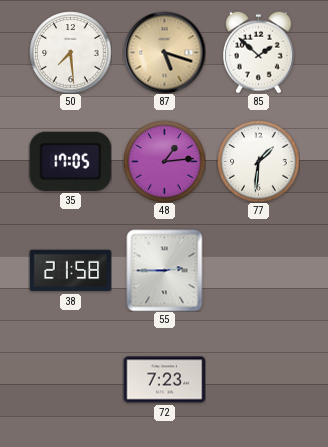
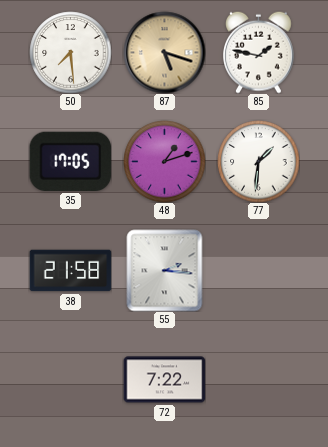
85: 1:52 -> 1:47 (259, 52)
48: 1:14 -> 1:12 (164, 161)
55: 2:45 -> 2:16 (165, 270)
72: 7:23 -> 7:22 (164, 380)
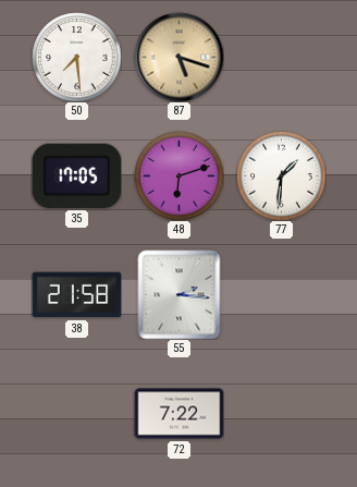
85: 1:47 -> none (259, 52)
48: 1:12 -> 6:12 (178, 175)
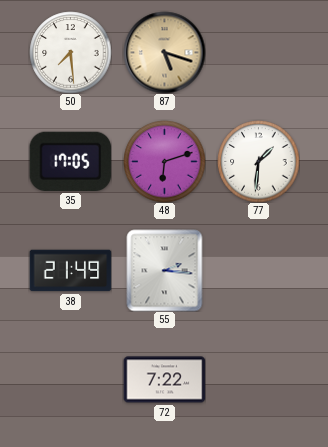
38: 21:58 -> 21:49 (70, 271)
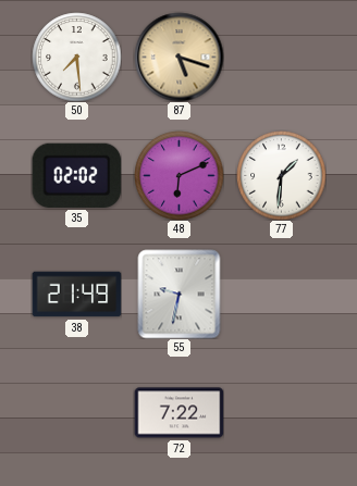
35: 17:05 -> 02:02 (76, 175)
48: 6:12 -> 6:11 (178, 175)
55: 2:16 -> 9:32 (180, 294)
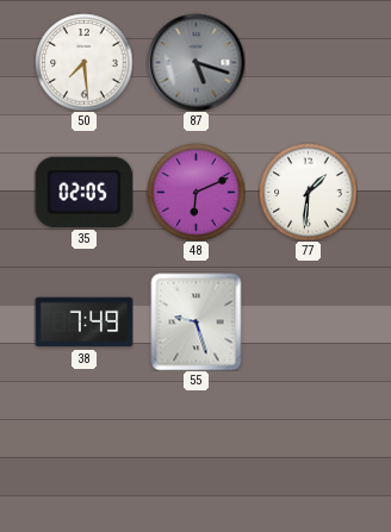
87 dial: champagne -> grey (195, 62)
35: 02:02 -> 02:05 (83, 192)
38: 21:49 -> 7:49 (83, 323)
55: 9:32 -> 9:27 (197, 321)
72: 7:22 -> none (178, 413)
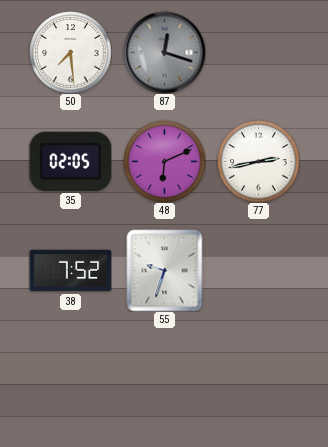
87: 5:18 -> 12:18 (164, 52)
77: 1:31 -> 2:43 (258, 161)
38: 7:49 -> 7:52 (70, 271)
55: 9:27 -> 9:33 (165, 270)
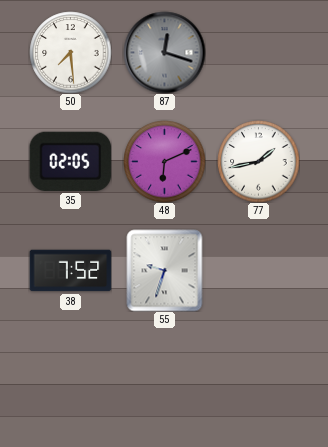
77: 2:43 -> 1:43 (258, 161)
